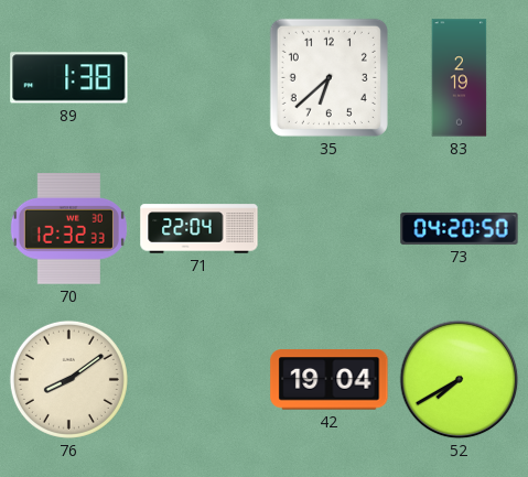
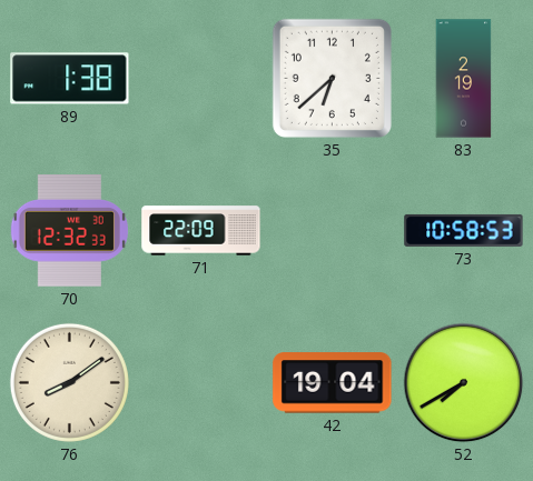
71: 22:04 -> 22:09 (201, 231)
73: 04:20 -> 10:58 (464, 230)
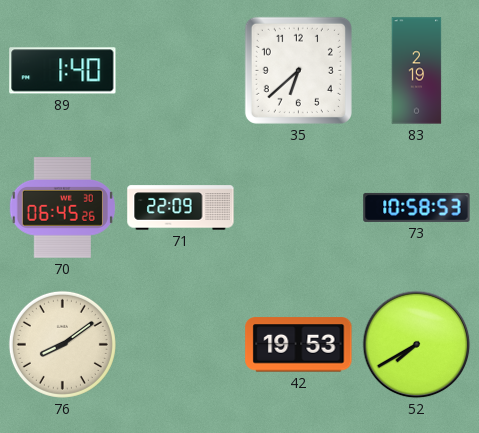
89: 1:38 -> 1:40 (63, 71)
70: 12:32 -> 06:45 (62, 208)
42: 19:04 -> 19:53 (299, 345)
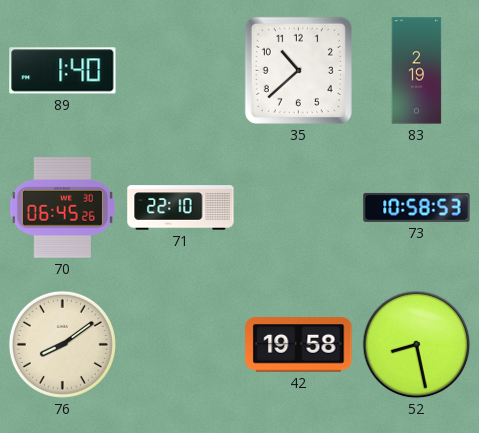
35: 6:38 -> 10:38 (298, 70)
71: 22:09 -> 22:10 (181, 208)
42: 19:53 -> 19:58 (299, 345)
52: 7:40 -> 8:28 (417, 345)
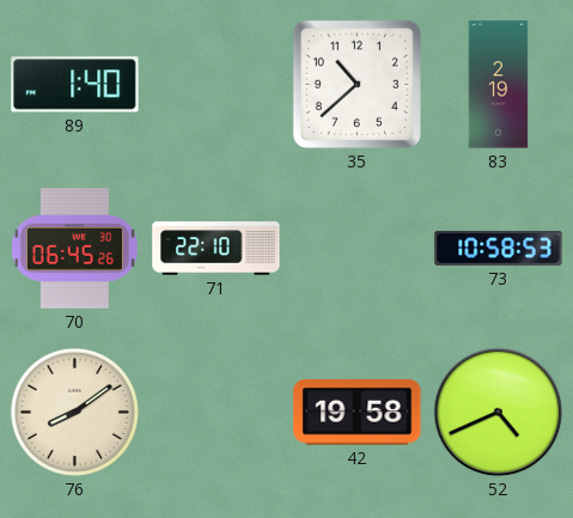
52: 8:28 -> 4:41 (499, 413)
